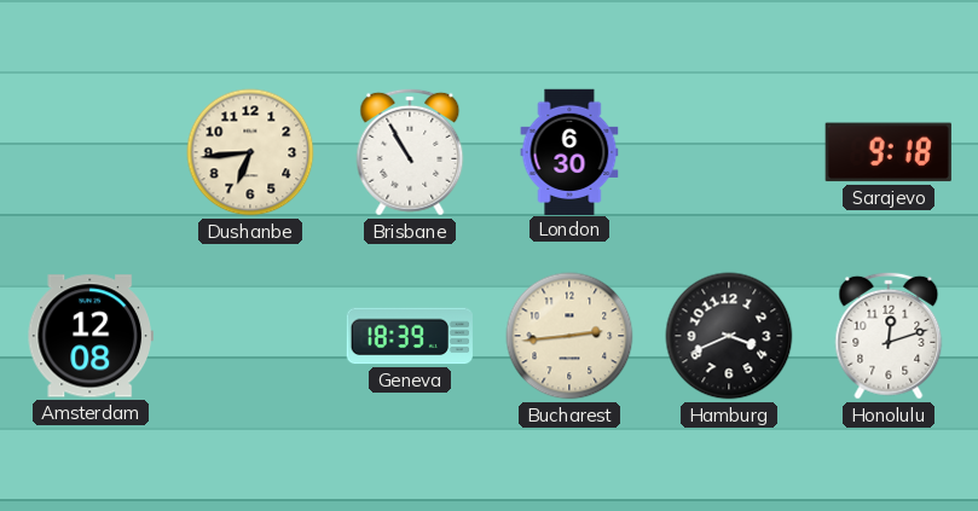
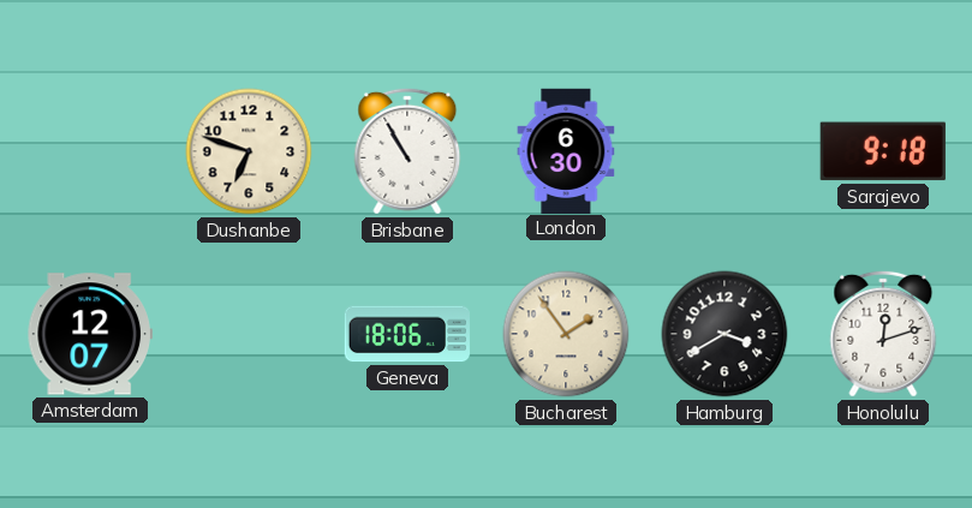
Dushanbe: 6:44 -> 6:48 (249, 151)
Amsterdam: 12:08 -> 12:07 (90, 334)
Geneva: 18:39 -> 18:06 (407, 334)
Bucharest: 2:44 -> 1:54 (566, 334)
Hamburg: 3:41 -> 3:40 (724, 334)
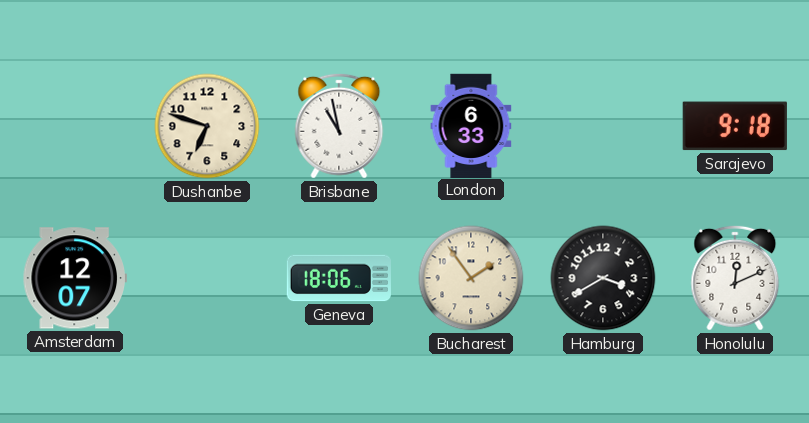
Brisbane: 10:55 -> 10:58 (339, 126)
London: 6:30 -> 6:33 (471, 125)
Honolulu: 12:12 -> 12:11 (735, 278)
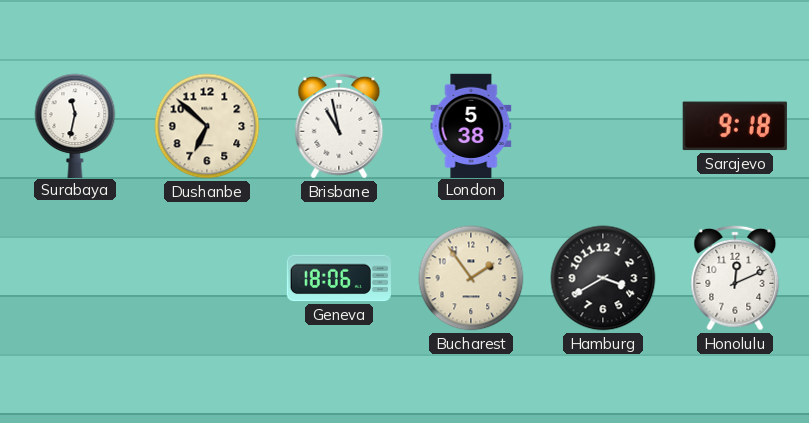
Surabaya: none -> 11:32 (75, 125)
Dushanbe: 6:48 -> 6:52 (207, 126)
London: 6:33 -> 5:38 (471, 125)
Amsterdam: 12:07 -> none (75, 278)
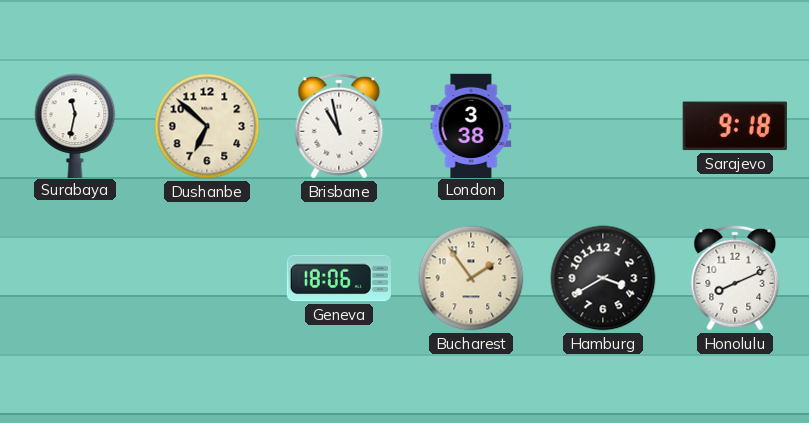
London: 5:38 -> 3:38 (471, 125)
Honolulu: 12:11 -> 8:11 (735, 278)
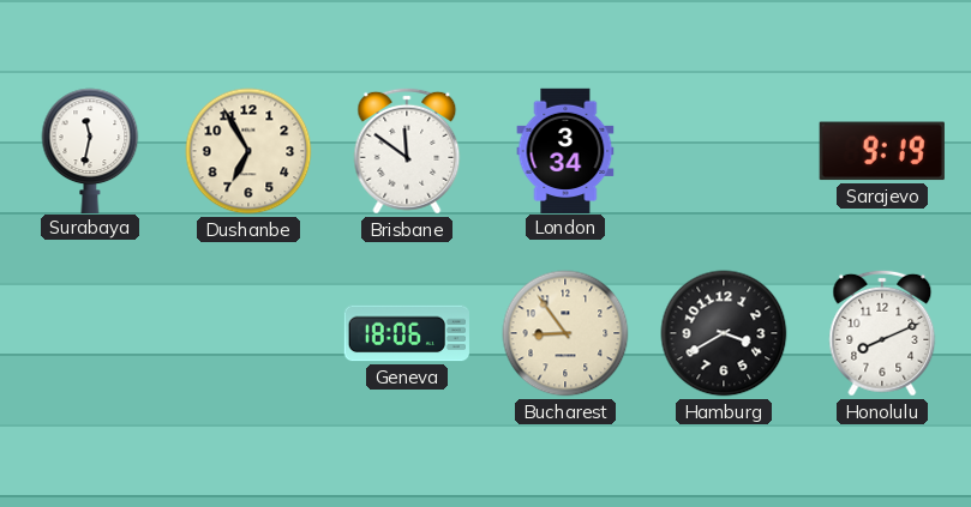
Dushanbe: 6:52 -> 6:55 (248, 151)
Brisbane: 10:58 -> 11:51 (407, 151)
London: 3:38 -> 3:34 (565, 150)
Sarajevo: 9:18 -> 9:19 (882, 151)
Bucharest: 1:54 -> 8:54 (565, 333)
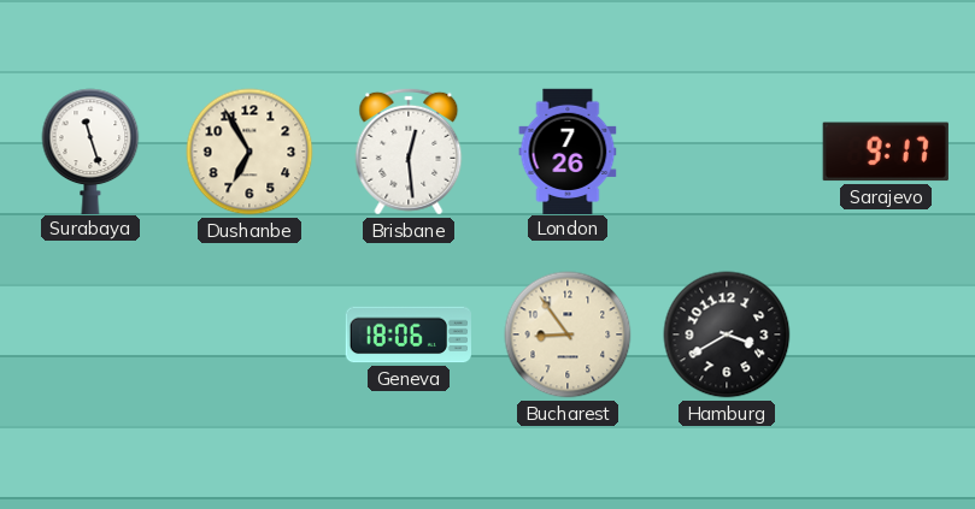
Surabaya: 11:32 -> 11:27 (90, 150)
Brisbane: 11:51 -> 12:29 (409, 152)
London: 3:34 -> 7:26 (568, 150)
Sarajevo: 9:19 -> 9:17 (886, 152)
Honolulu: 8:11 -> none (882, 333)
